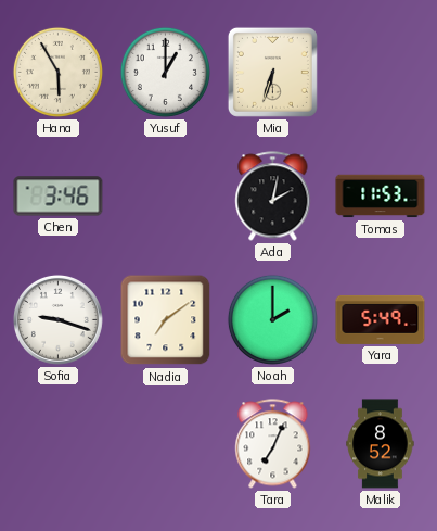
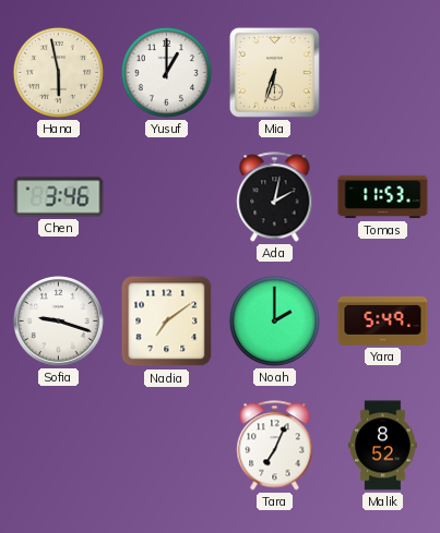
Hana: 5:55 -> 5:58 (58, 72)
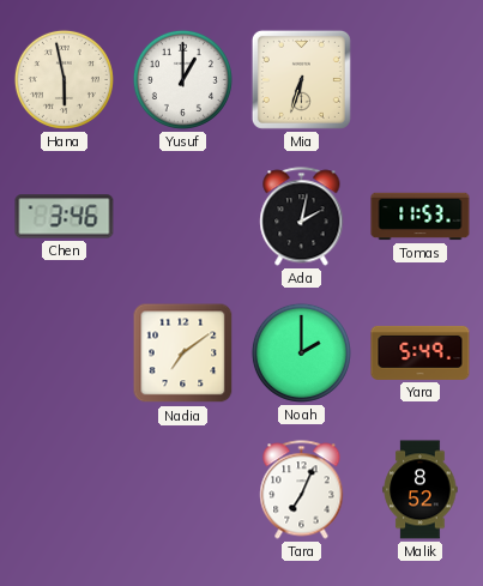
Sofia: 9:18 -> none (58, 320)
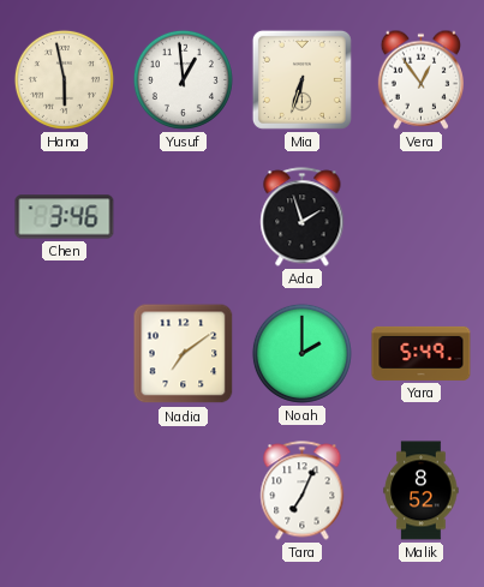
Yusuf: 1:00 -> 12:59 (183, 79)
Vera: none -> 12:54 (420, 79)
Ada: 2:02 -> 1:57 (303, 217)
Tomas: 11:53 -> none (421, 217)
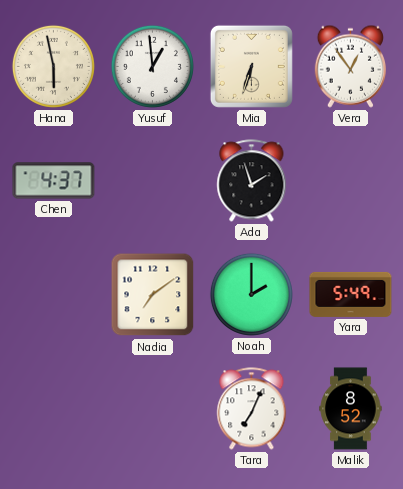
Chen: 3:46 -> 4:37 (54, 181)
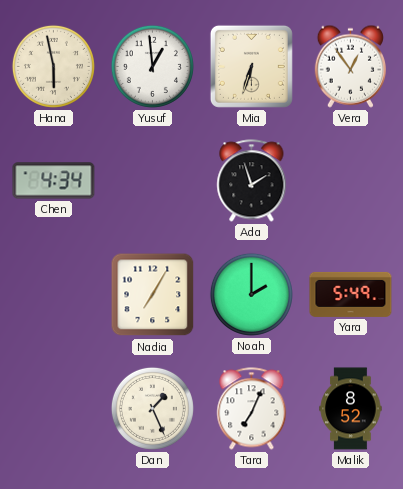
Chen: 4:37 -> 4:34 (54, 181)
Nadia: 7:09 -> 7:05 (153, 295)
Dan: none -> 1:26 (152, 408)
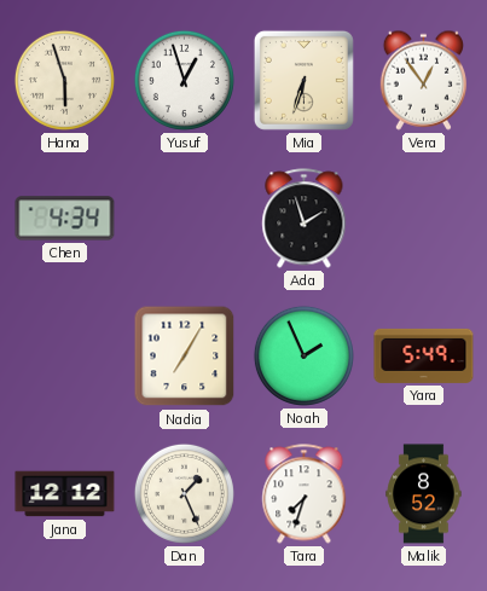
Hana: 5:58 -> 5:57 (64, 80)
Yusuf: 12:59 -> 12:57 (184, 80)
Noah: 2:00 -> 1:56 (303, 355)
Jana: none -> 12:12 (65, 494)
Tara: 7:04 -> 7:33 (305, 494)
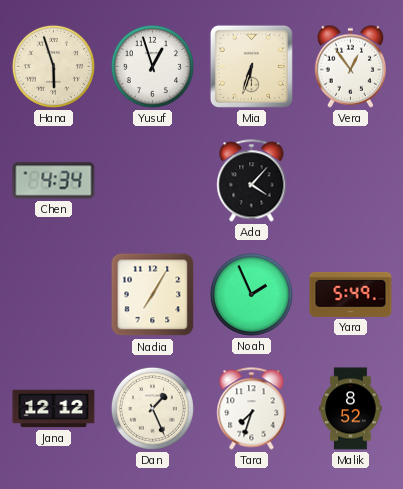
Ada: 1:57 -> 4:07 (252, 181)
